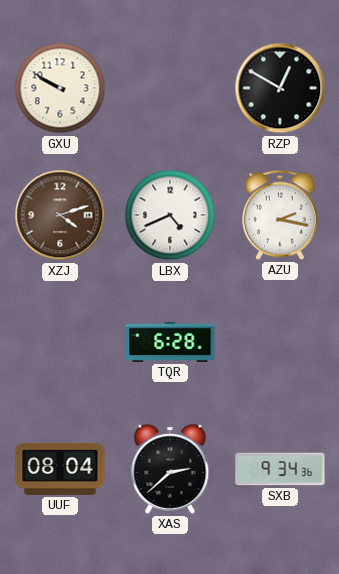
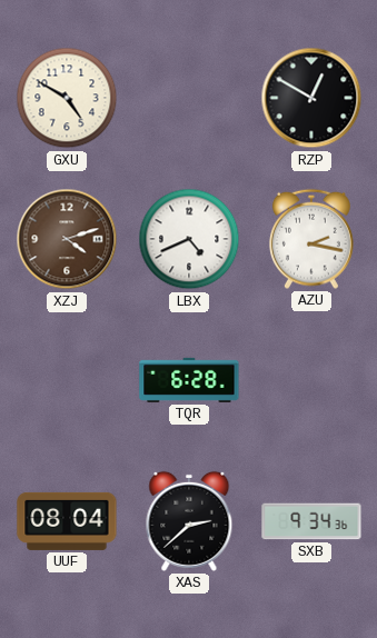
GXU: 9:50 -> 4:50 (67, 98)
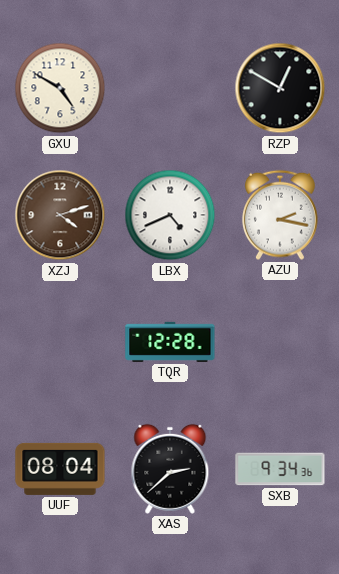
TQR: 6:28 -> 12:28 (170, 342)
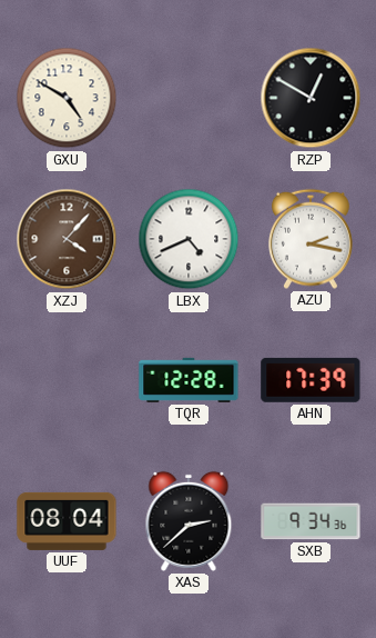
XZJ: 4:12 -> 4:07 (67, 239)
AHN: none -> 17:39 (311, 380)
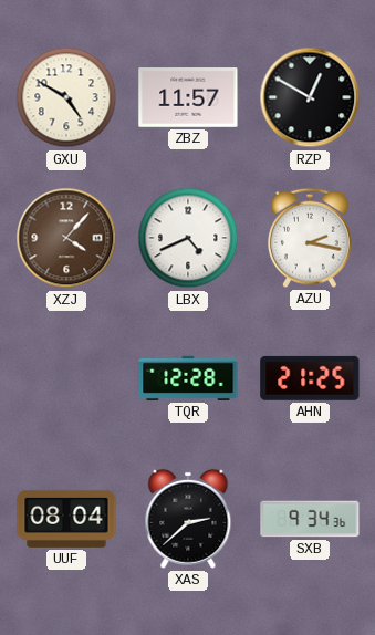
ZBZ: none -> 11:57 (188, 98)
AHN: 17:39 -> 21:25 (310, 378)
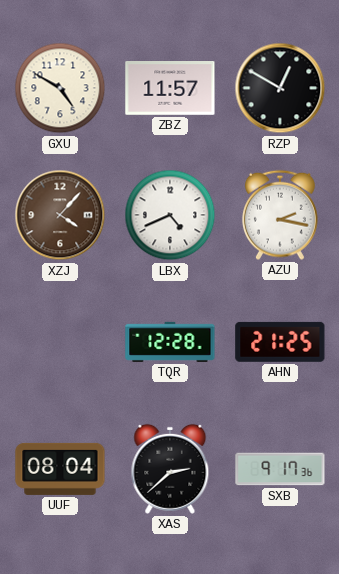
SXB: 9:34 -> 9:17 (280, 469)
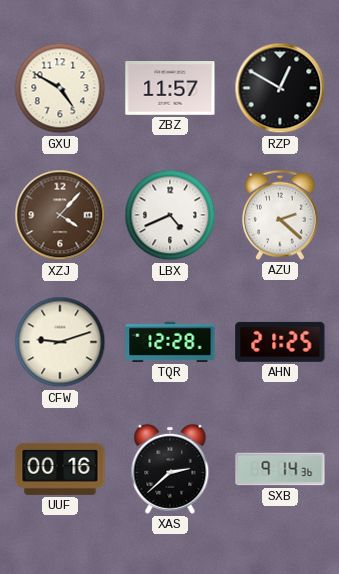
AZU: 2:17 -> 2:22 (281, 215)
CFW: none -> 9:12 (60, 342)
UUF: 08:04 -> 00:16 (60, 469)
SXB: 9:17 -> 9:14 (280, 469)
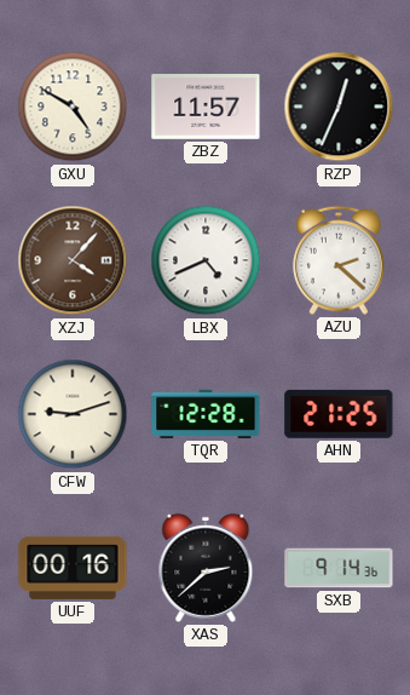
RZP: 12:50 -> 12:34 (339, 107)
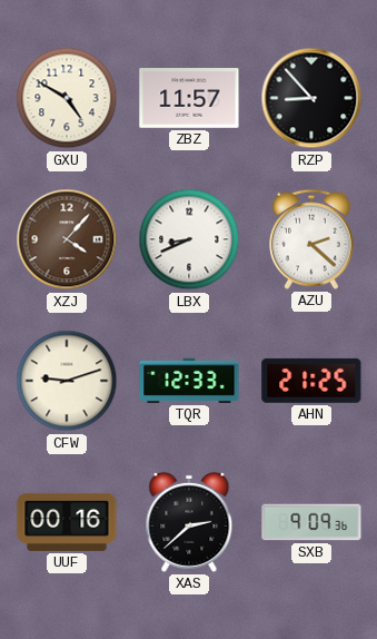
RZP: 12:34 -> 8:53 (311, 98)
LBX: 4:41 -> 8:41 (189, 239)
TQR: 12:28 -> 12:33 (189, 381)
SXB: 9:14 -> 9:09 (311, 522)
